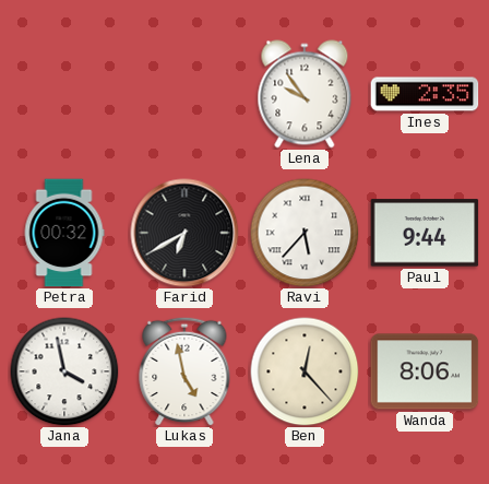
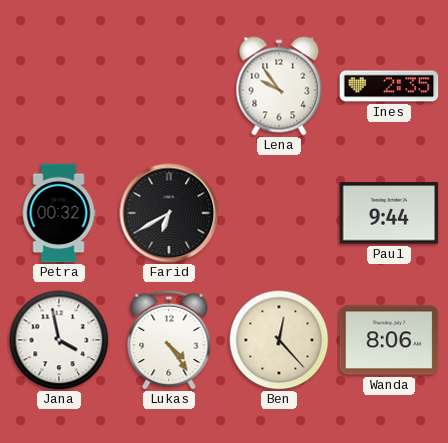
Ravi: 5:37 -> none (305, 233)
Lukas: 4:58 -> 4:24 (169, 340)
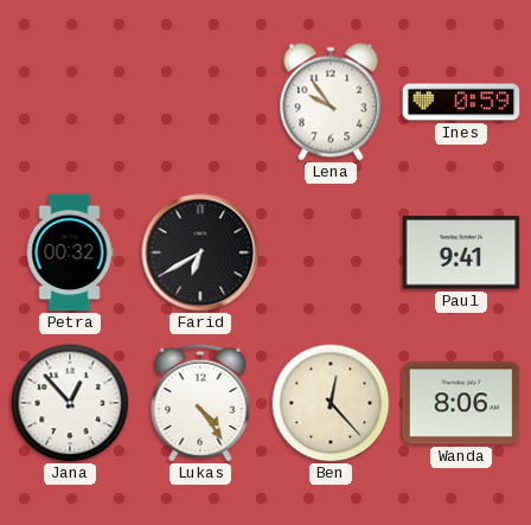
Ines: 2:35 -> 0:59 (461, 102)
Paul: 9:44 -> 9:41 (461, 252)
Jana: 3:58 -> 12:53 (70, 403)
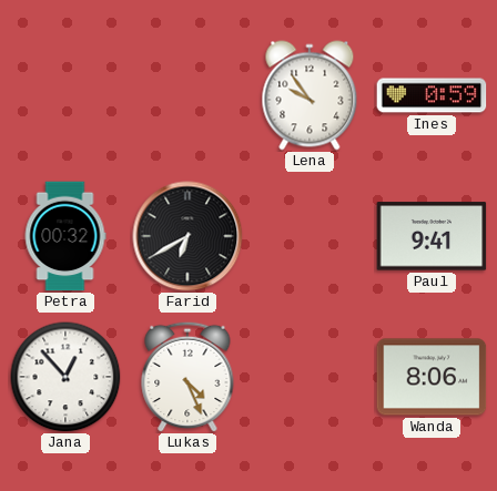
Lukas: 4:24 -> 4:26 (187, 377)
Ben: 12:23 -> none (331, 403)
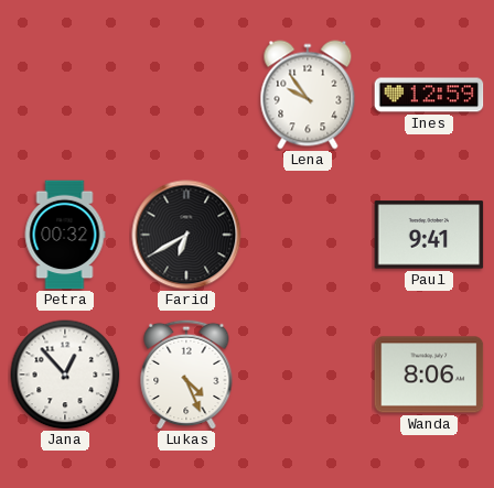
Ines: 0:59 -> 12:59 (429, 95)
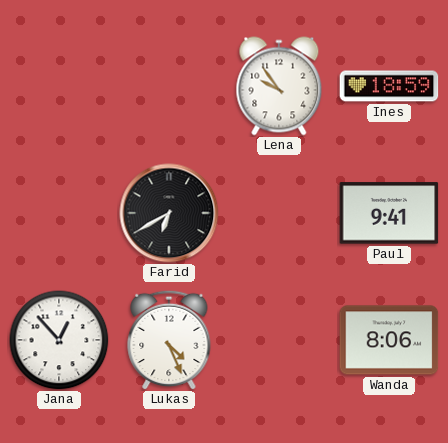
Ines: 12:59 -> 18:59 (389, 86)
Petra: 00:32 -> none (65, 235)
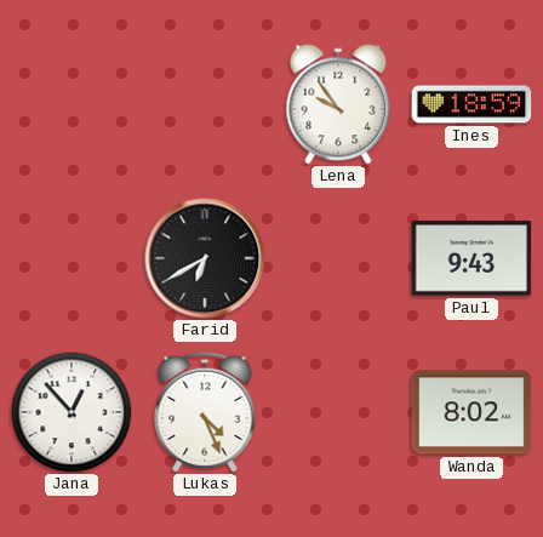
Paul: 9:41 -> 9:43 (471, 258)
Wanda: 8:06 -> 8:02 (471, 412)
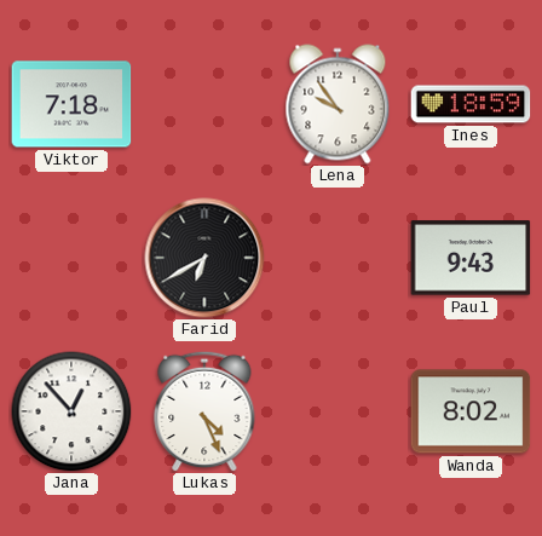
Viktor: none -> 7:18 (71, 104)
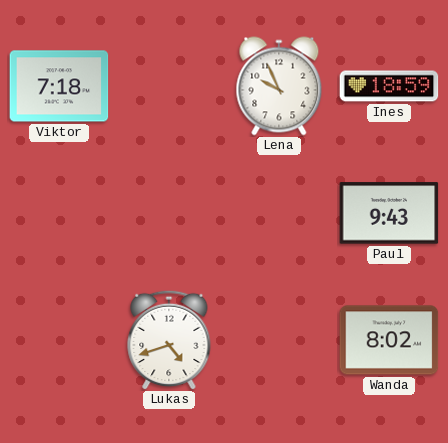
Lena: 9:54 -> 9:56 (279, 86)
Farid: 6:40 -> none (204, 258)
Jana: 12:53 -> none (71, 411)
Lukas: 4:26 -> 4:42 (169, 340)
